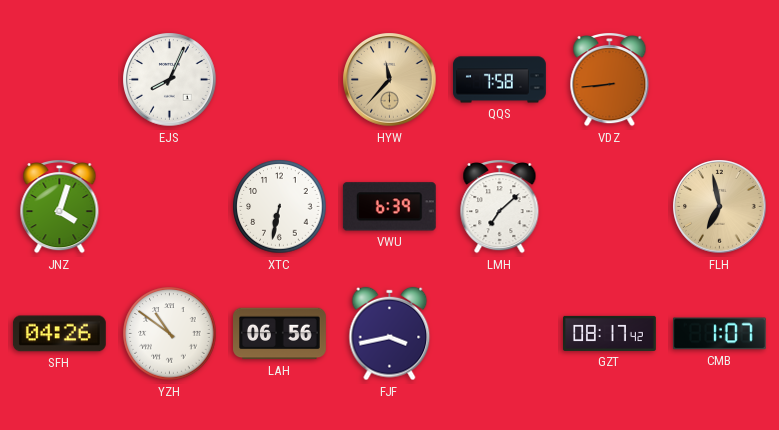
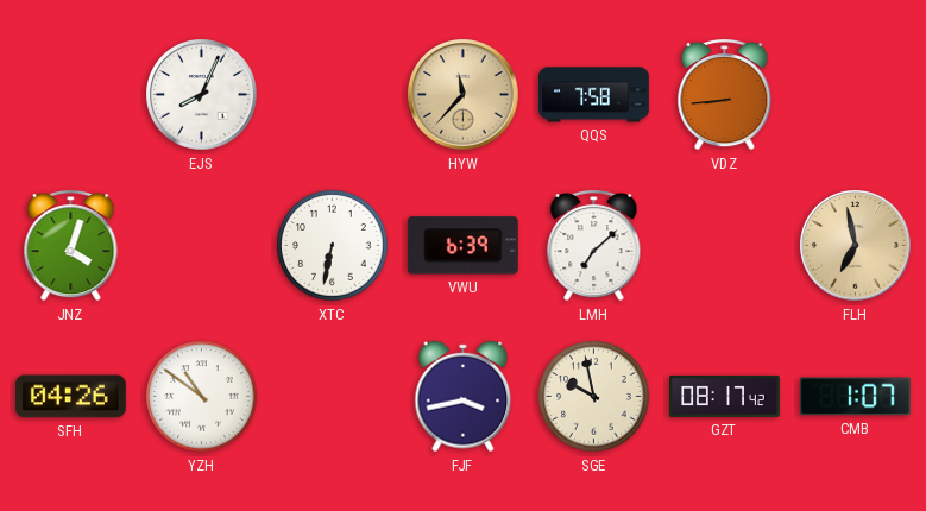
LAH: 06:56 -> none (280, 334)
SGE: none -> 9:58 (594, 397)
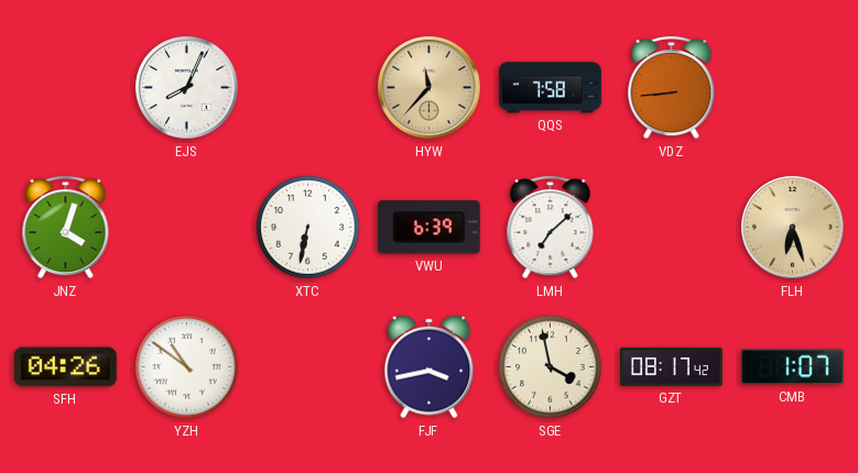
FLH: 6:58 -> 6:27 (793, 228)
SGE: 9:58 -> 3:58 (551, 367)
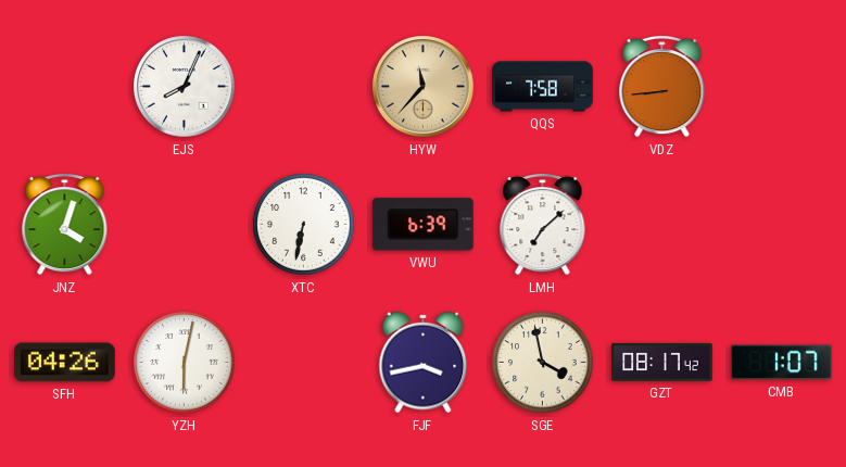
FLH: 6:27 -> none (793, 228)
YZH: 10:51 -> 6:02 (185, 363)
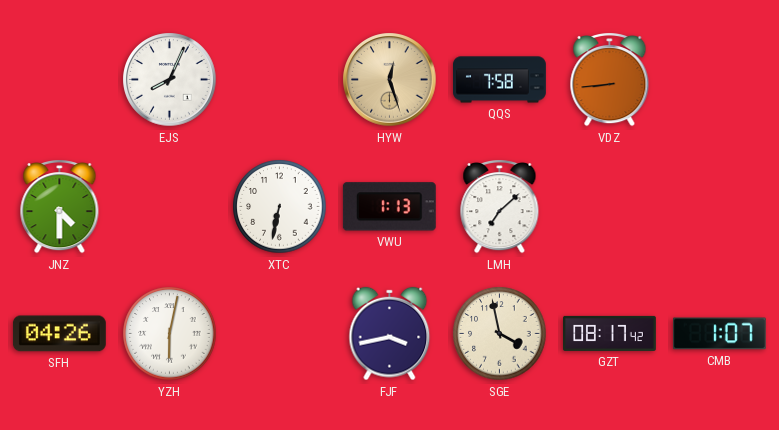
HYW: 11:37 -> 12:27 (390, 80)
JNZ: 4:03 -> 4:30 (60, 207)
VWU: 6:39 -> 1:13 (389, 207)
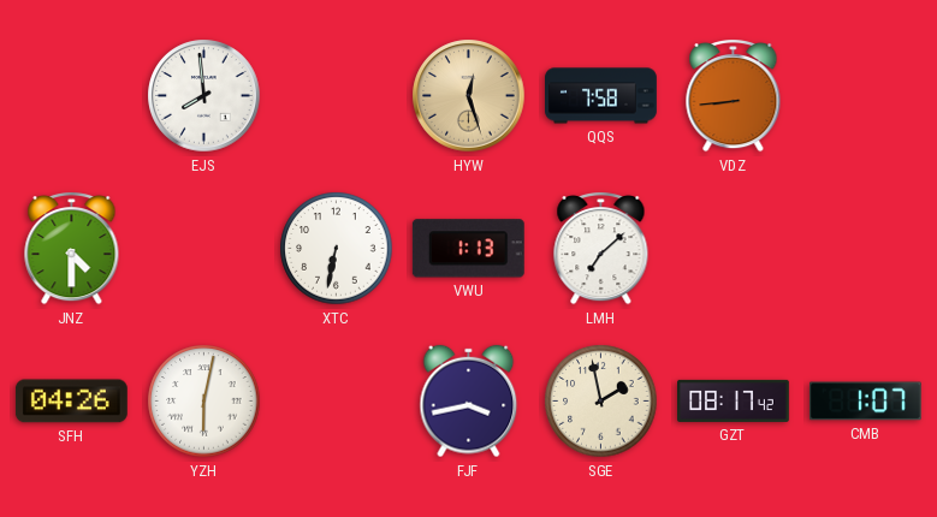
EJS: 8:04 -> 7:59 (204, 96)
SGE: 3:58 -> 1:58 (601, 402)
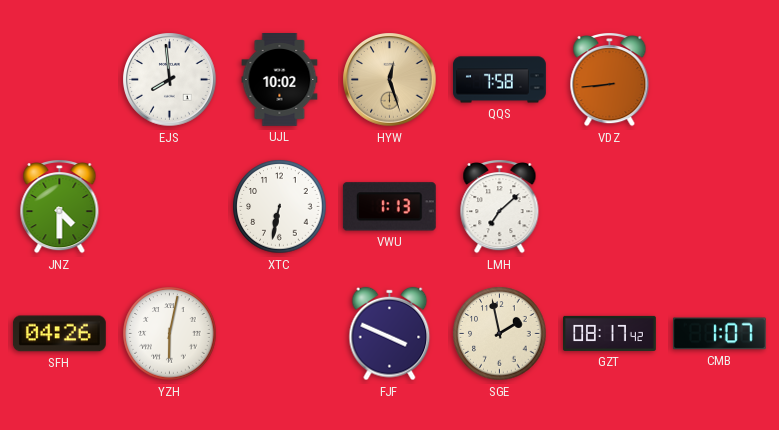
UJL: none -> 10:02 (280, 80)
FJF: 3:43 -> 3:49 (390, 334)
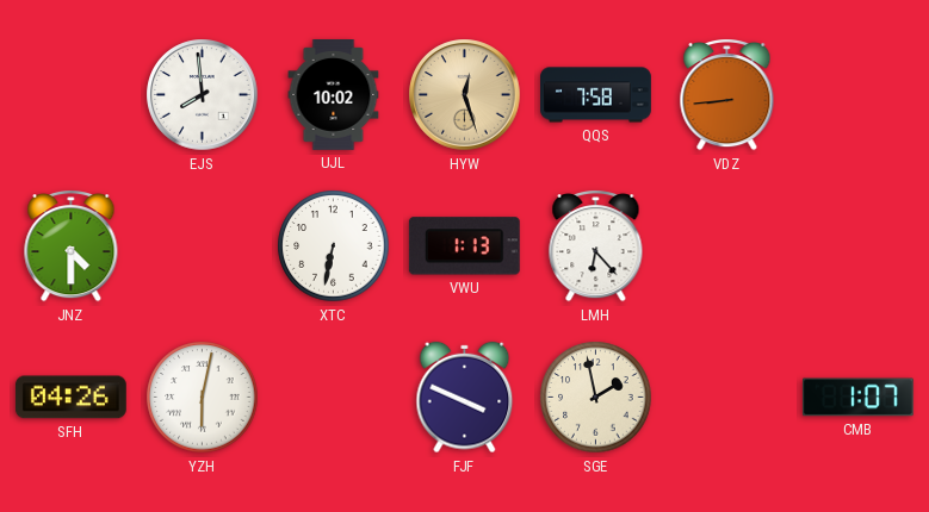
LMH: 7:08 -> 6:23 (596, 246)
GZT: 08:17 -> none (610, 333)
